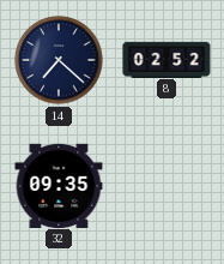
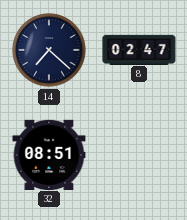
8: 02:52 -> 02:47 (139, 49)
32: 09:35 -> 08:51 (49, 154)
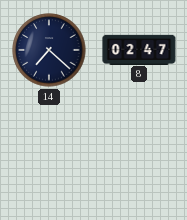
32: 08:51 -> none (49, 154)
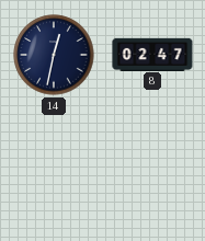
14: 7:22 -> 12:32 (54, 55)
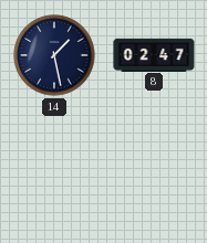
14: 12:32 -> 1:28 (54, 55)
